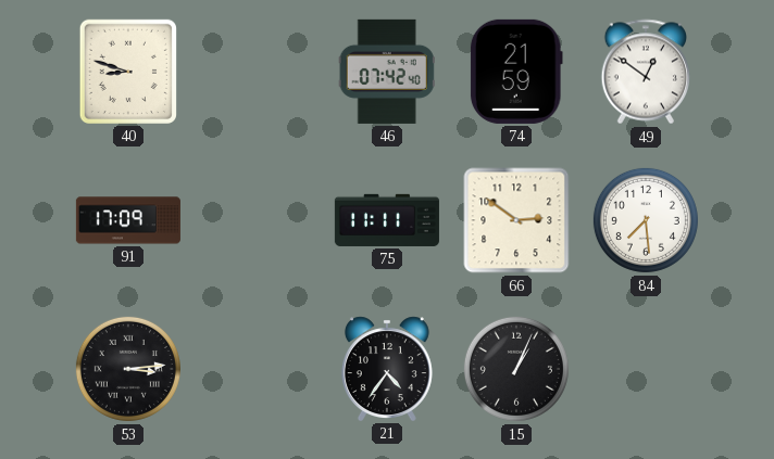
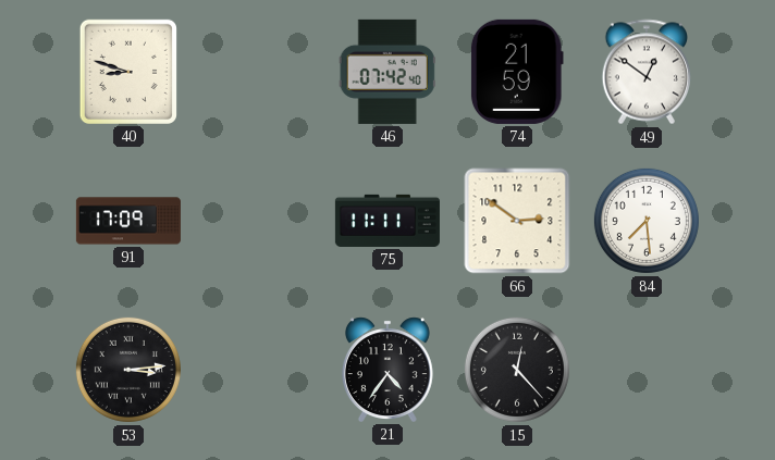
15: 1:04 -> 12:23 (517, 370)
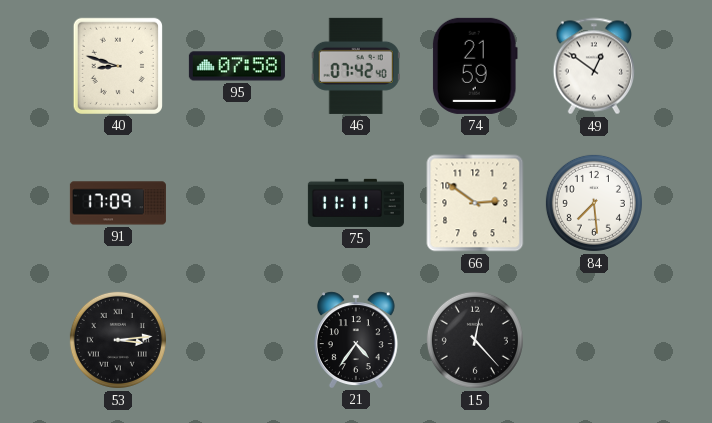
95: none -> 07:58 (237, 66)
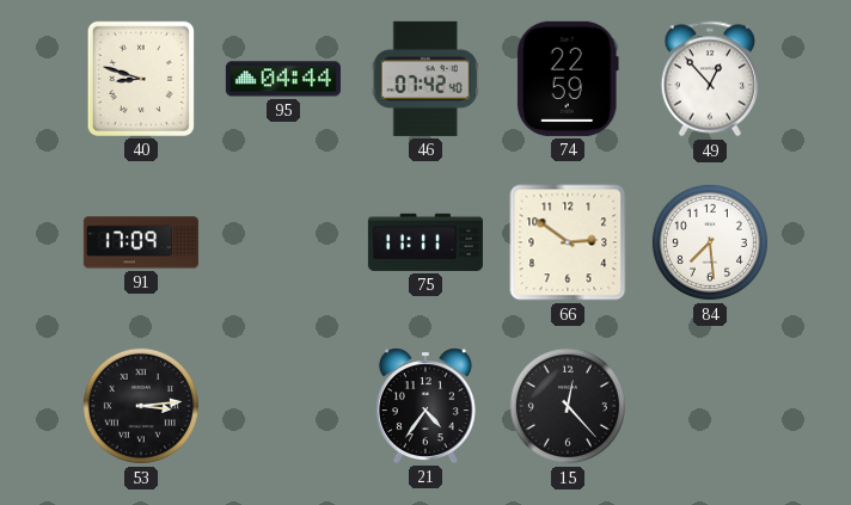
95: 07:58 -> 04:44 (283, 79)
74: 21:59 -> 22:59 (568, 79)
49: 12:51 -> 12:53 (709, 79)
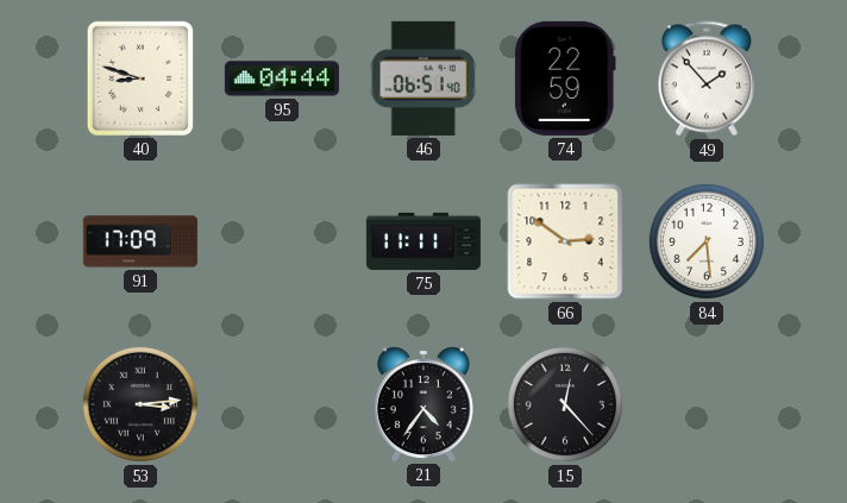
46: 07:42 -> 06:51 (424, 78)
49: 12:53 -> 1:53 (705, 78)
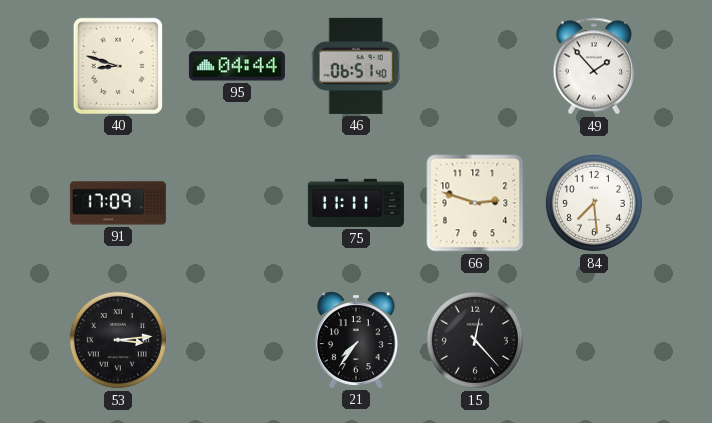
74: 22:59 -> none (565, 78)
66: 2:51 -> 2:48 (475, 203)
21: 4:36 -> 7:36 (356, 340)
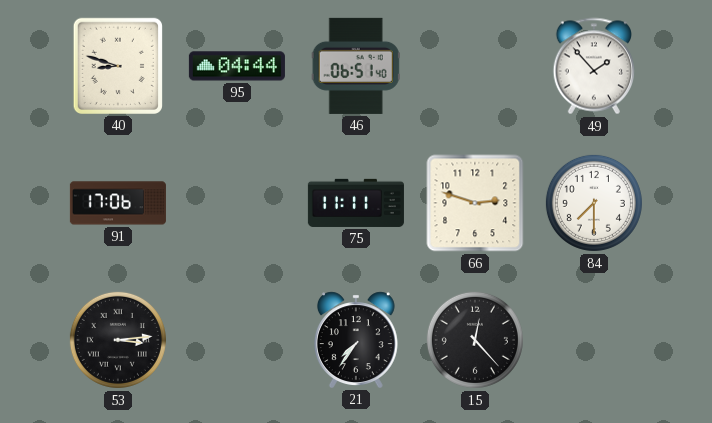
91: 17:09 -> 17:06 (118, 203)
84: 7:29 -> 7:30 (594, 203)
